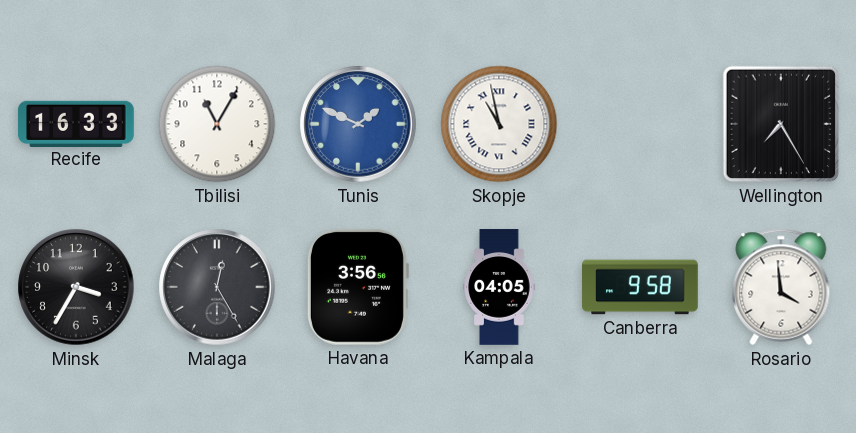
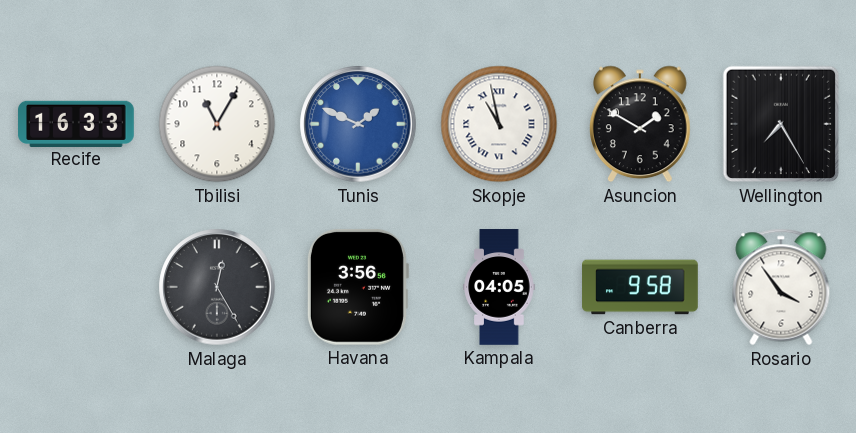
Asuncion: none -> 1:50 (641, 124)
Minsk: 3:35 -> none (76, 287)
Rosario: 3:59 -> 3:54 (781, 287)
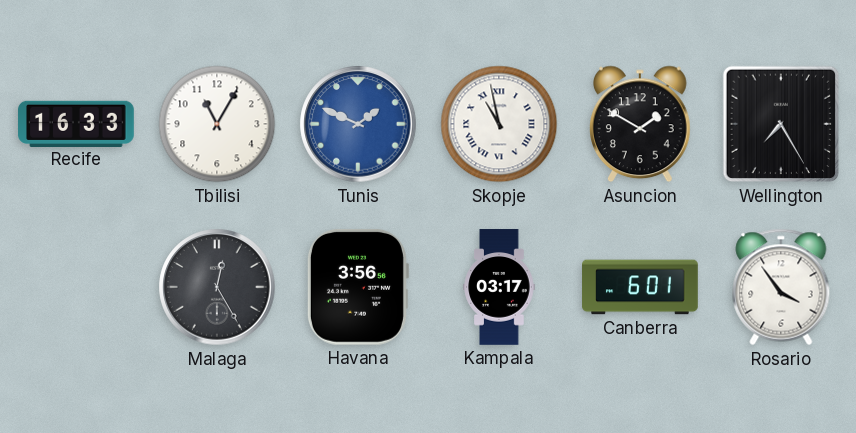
Kampala: 04:05 -> 03:17 (499, 287)
Canberra: 9:58 -> 6:01 (640, 287)
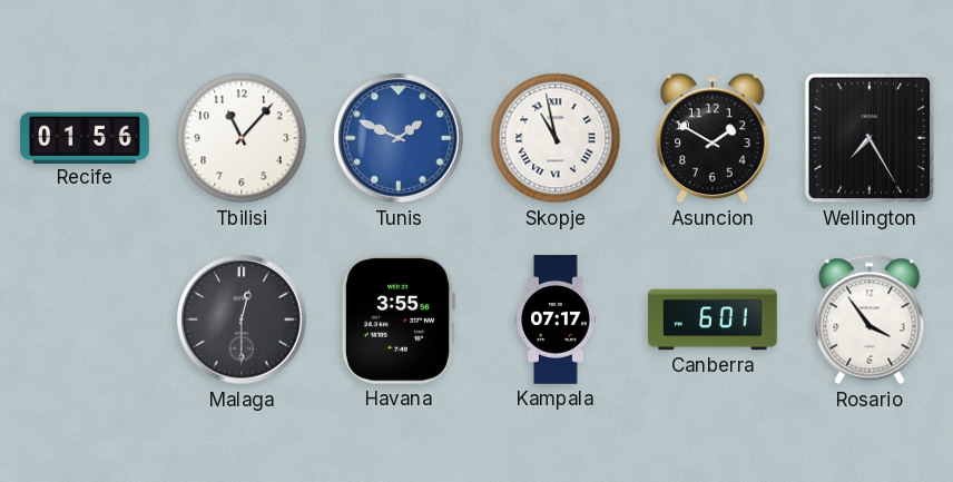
Recife: 16:33 -> 01:56 (85, 137)
Tbilisi: 11:05 -> 11:07 (242, 138)
Malaga: 12:25 -> 12:30 (242, 319)
Havana: 3:56 -> 3:55 (397, 319)
Kampala: 03:17 -> 07:17 (556, 319)
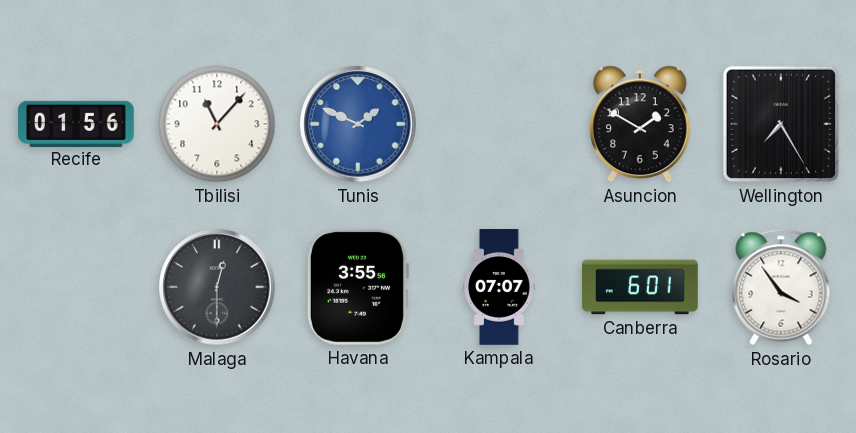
Skopje: 10:58 -> none (556, 138)
Kampala: 07:17 -> 07:07 (499, 287)
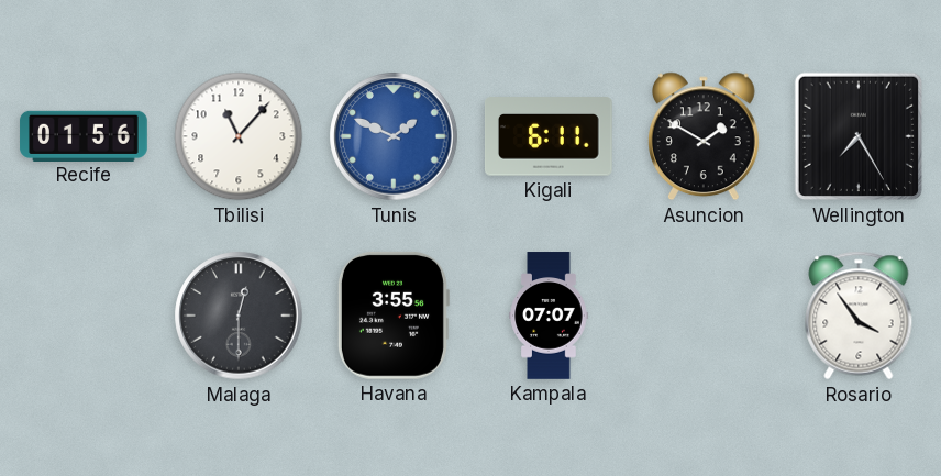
Kigali: none -> 6:11 (550, 136)
Canberra: 6:01 -> none (640, 287)
